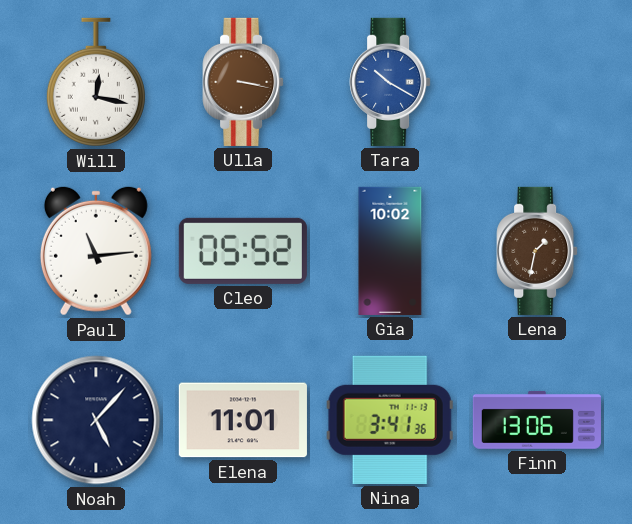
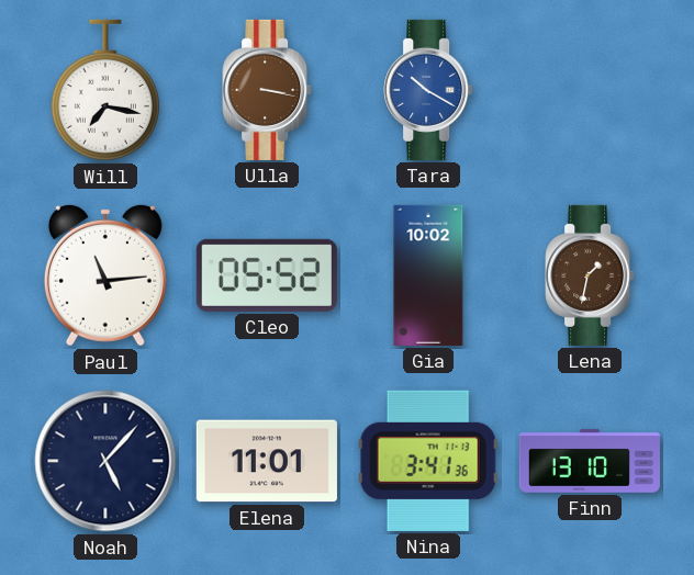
Will: 12:17 -> 7:17 (105, 90)
Finn: 13:06 -> 13:10 (590, 461)
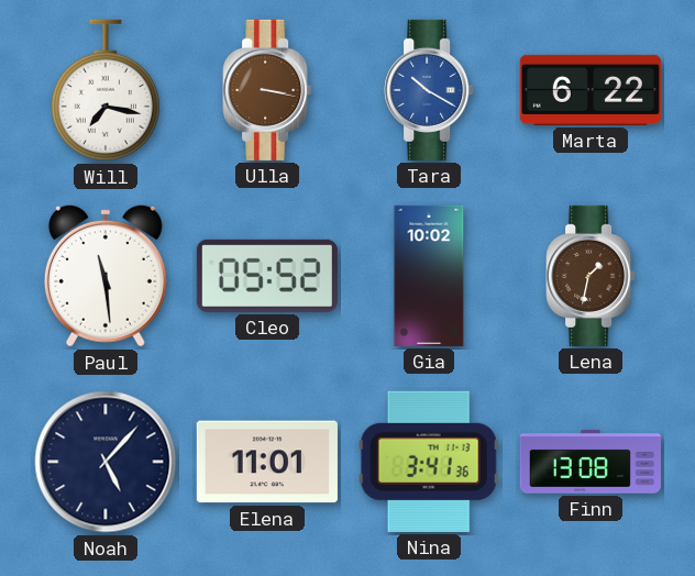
Marta: none -> 6:22 (591, 90)
Paul: 11:14 -> 11:29 (106, 276)
Finn: 13:10 -> 13:08 (591, 462)
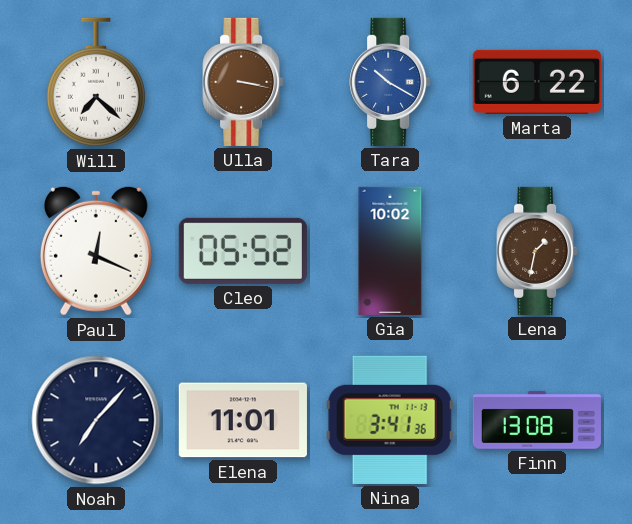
Will: 7:17 -> 7:22 (96, 82)
Paul: 11:29 -> 12:19 (96, 251)
Noah: 5:07 -> 7:07 (96, 420)
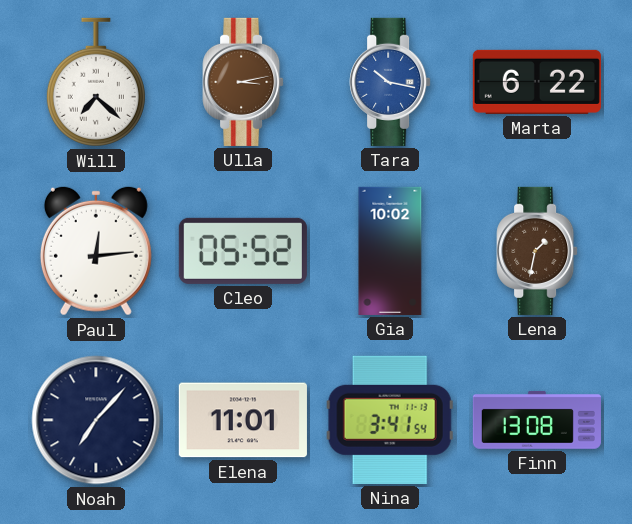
Ulla: 3:17 -> 3:13 (243, 82)
Tara: 10:20 -> 10:17 (390, 82)
Paul: 12:19 -> 12:14 (96, 251)
Nina: 3:41:36 -> 3:41:54 (390, 420)
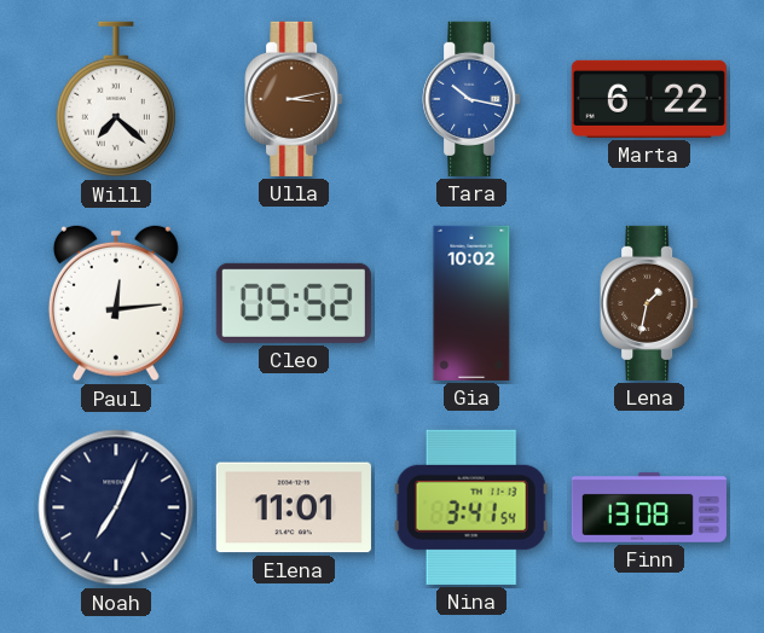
Noah: 7:07 -> 7:04 (116, 507)
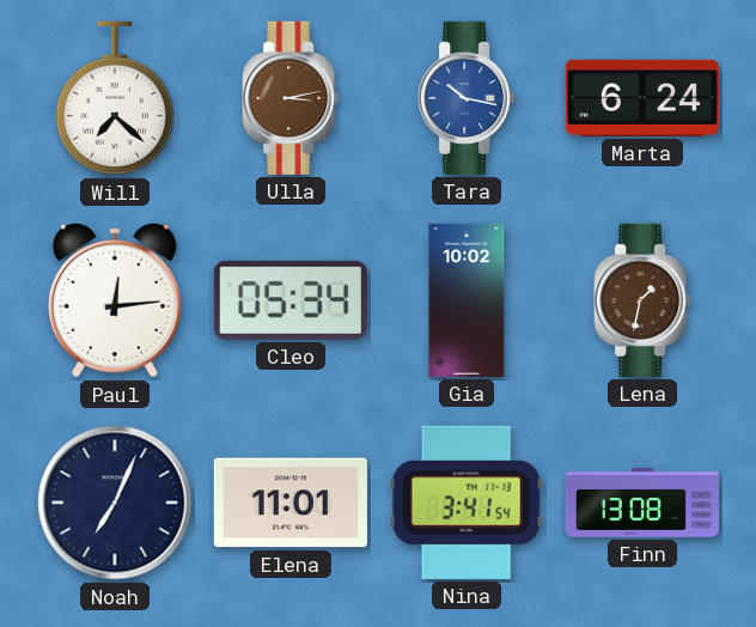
Marta: 6:22 -> 6:24 (642, 98)
Cleo: 05:52 -> 05:34 (291, 300)
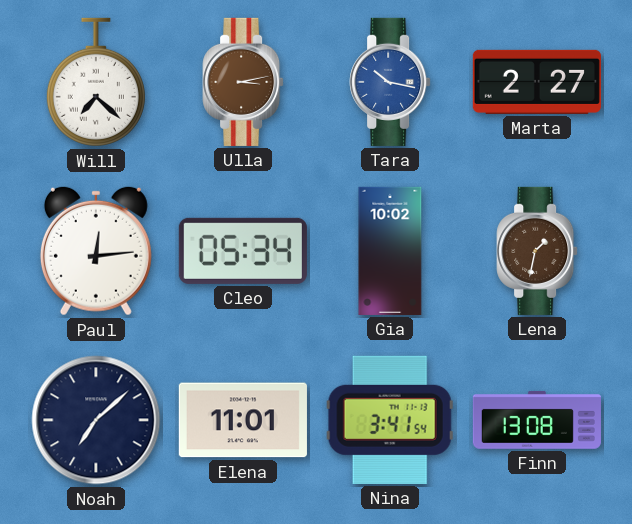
Marta: 6:24 -> 2:27 (537, 82)
Noah: 7:04 -> 7:08 (96, 420)
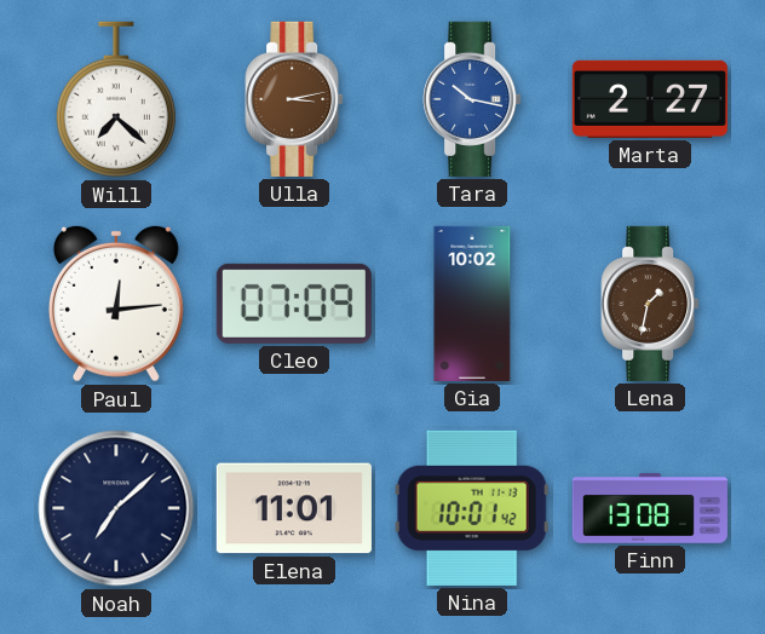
Cleo: 05:34 -> 07:09 (294, 304)
Nina: 3:41 -> 10:01 (472, 508)
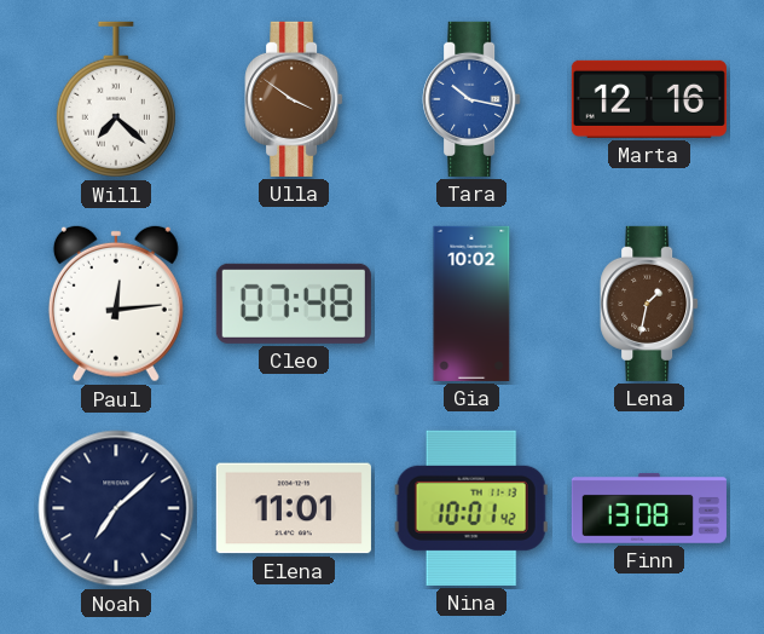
Ulla: 3:13 -> 3:51 (294, 99)
Marta: 2:27 -> 12:16 (649, 99)
Cleo: 07:09 -> 07:48 (294, 304)
